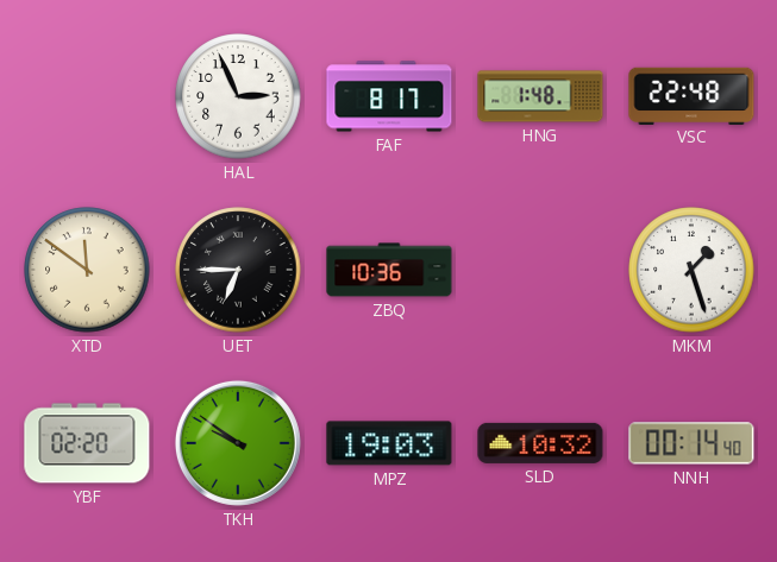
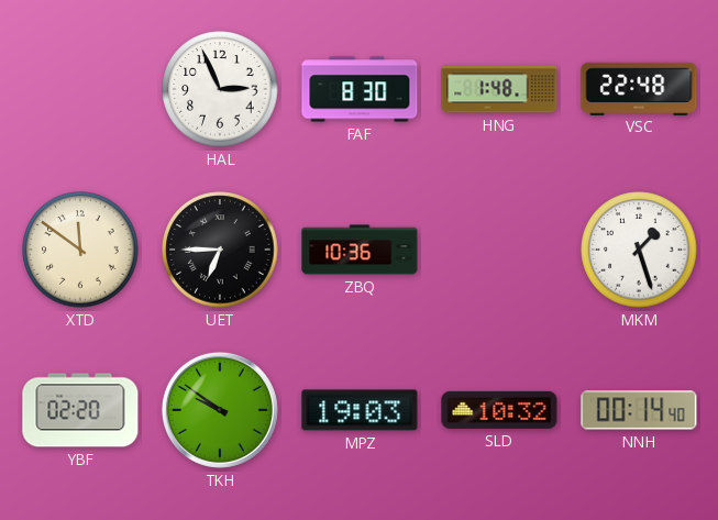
FAF: 8:17 -> 8:30 (360, 89)
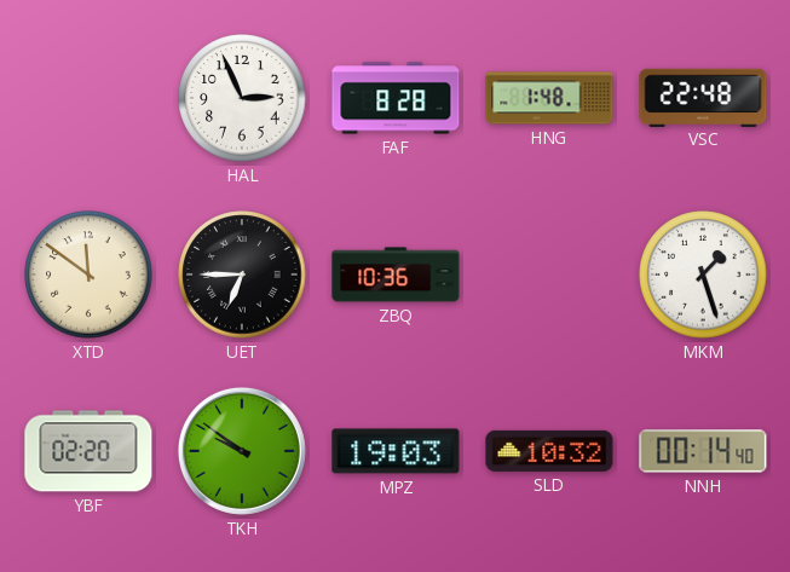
FAF: 8:30 -> 8:28 (396, 98)
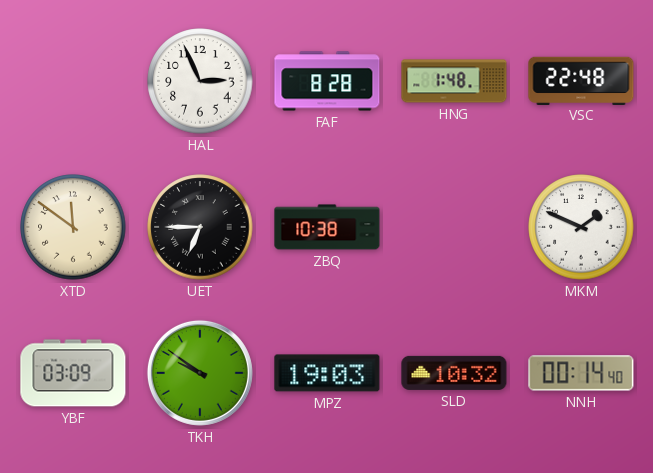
ZBQ: 10:36 -> 10:38 (327, 227)
MKM: 1:27 -> 1:49 (581, 227)
YBF: 02:20 -> 03:09 (73, 373)
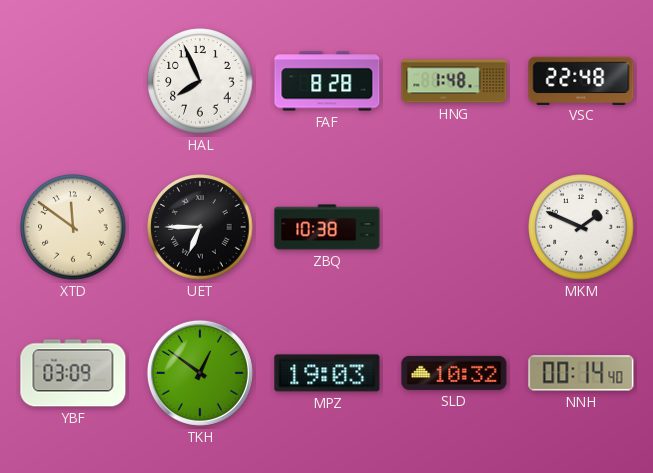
HAL: 2:56 -> 7:56 (200, 81)
TKH: 9:51 -> 12:51 (200, 373)
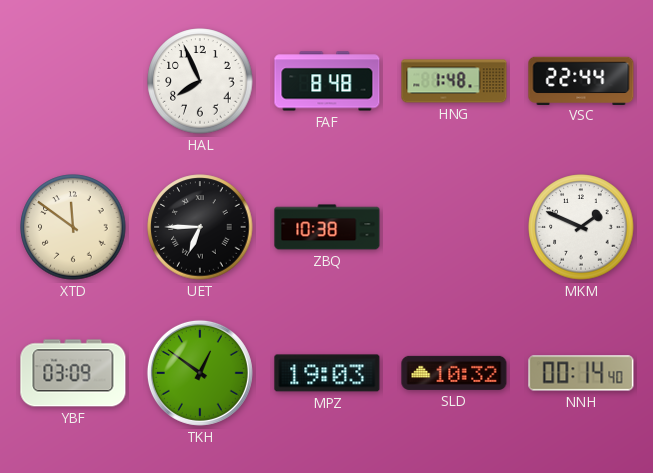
FAF: 8:28 -> 8:48 (327, 81)
VSC: 22:48 -> 22:44 (581, 80)
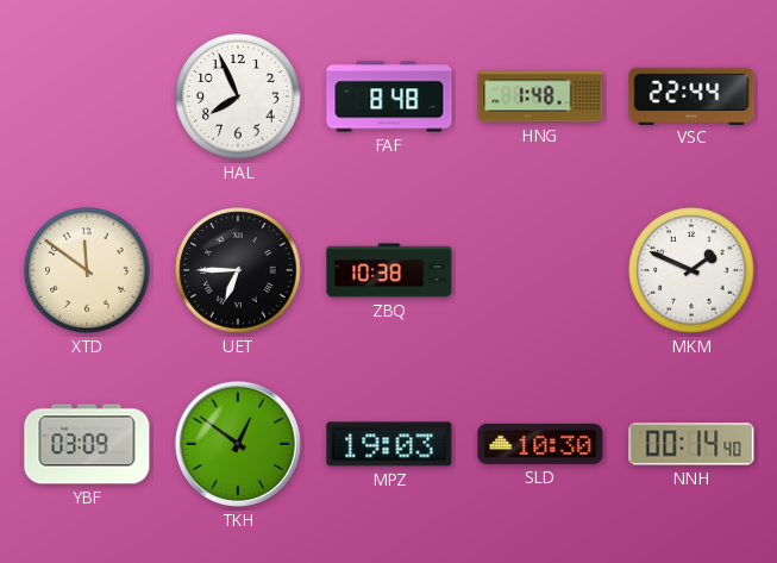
SLD: 10:32 -> 10:30 (540, 444)
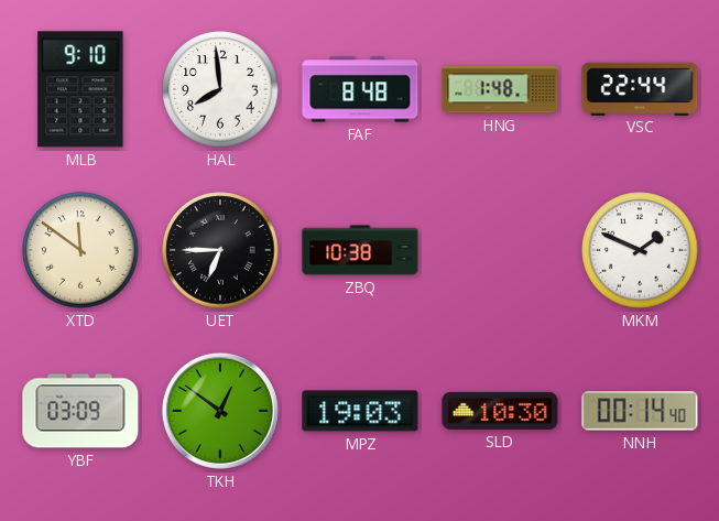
MLB: none -> 9:10 (80, 89)
HAL: 7:56 -> 7:59 (220, 89)
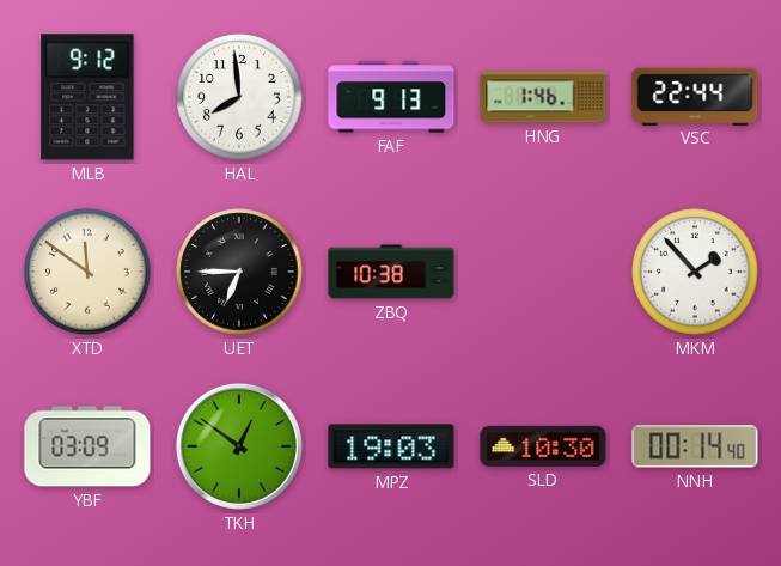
MLB: 9:10 -> 9:12 (87, 97)
FAF: 8:48 -> 9:13 (391, 97)
HNG: 1:48 -> 1:46 (543, 97)
MKM: 1:49 -> 1:53 (695, 272)
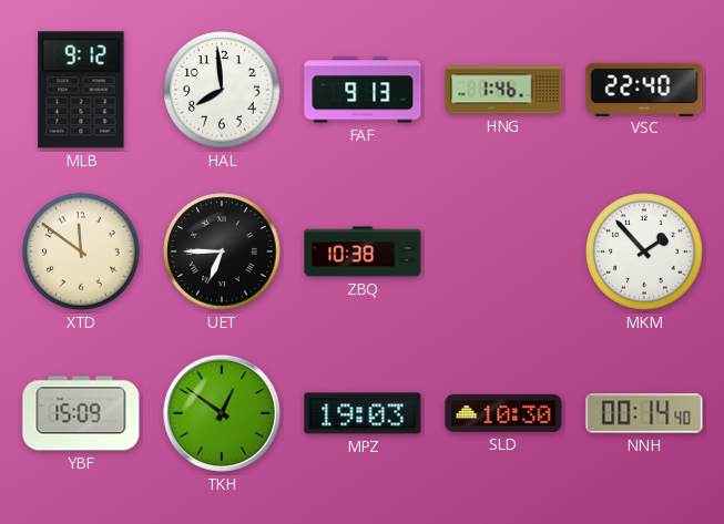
VSC: 22:44 -> 22:40 (644, 89)
YBF: 03:09 -> 15:09 (81, 413)
